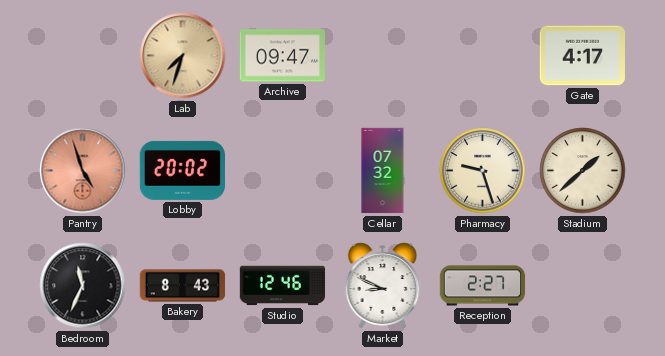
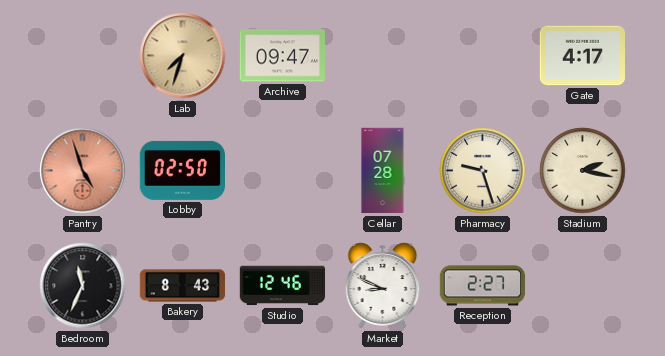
Lobby: 20:02 -> 02:50 (182, 170)
Cellar: 07:32 -> 07:28 (383, 171)
Stadium: 1:38 -> 2:17 (583, 171)
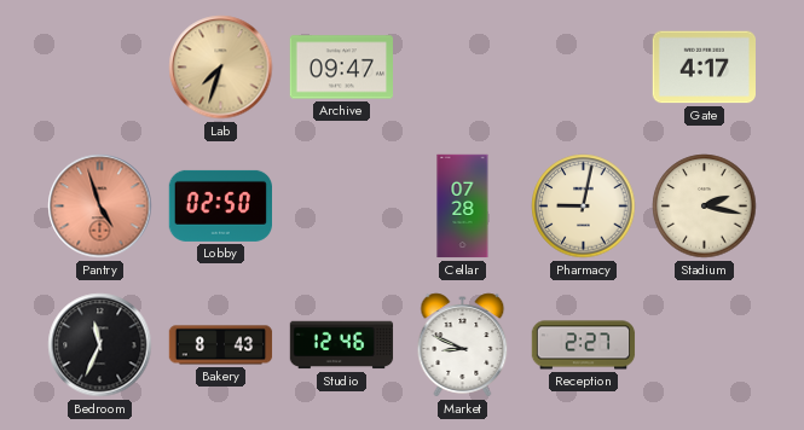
Pharmacy: 9:27 -> 9:02 (584, 207)
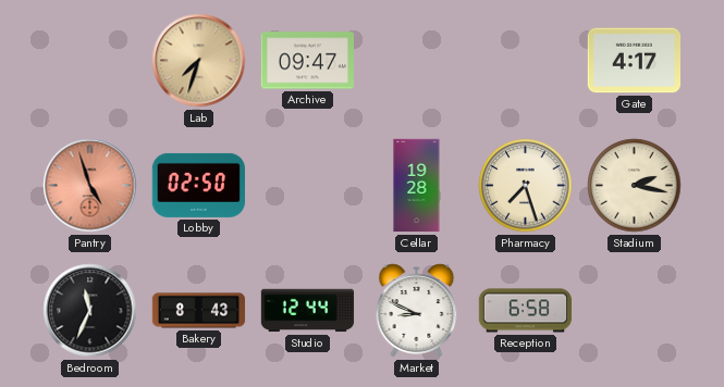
Cellar: 07:28 -> 19:28 (417, 186)
Pharmacy: 9:02 -> 7:27 (526, 186)
Studio: 12:46 -> 12:44 (308, 311)
Reception: 2:27 -> 6:58 (526, 311)
